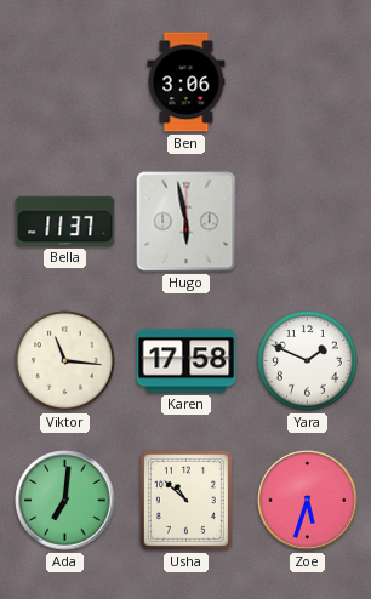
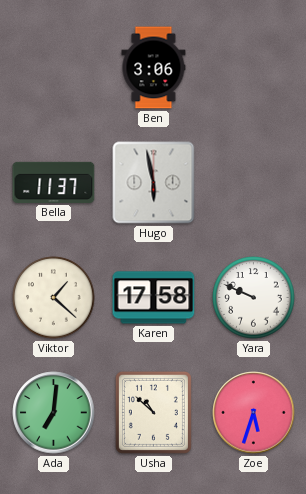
Viktor: 11:16 -> 1:22 (54, 298)
Yara: 1:49 -> 9:49 (254, 298)
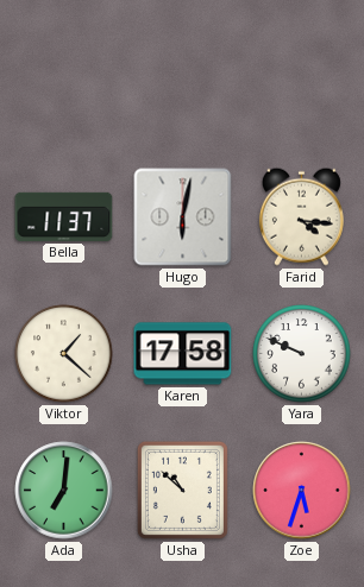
Ben: 3:06 -> none (154, 68)
Hugo: 5:58 -> 6:02 (183, 217)
Farid: none -> 4:16 (301, 216)
